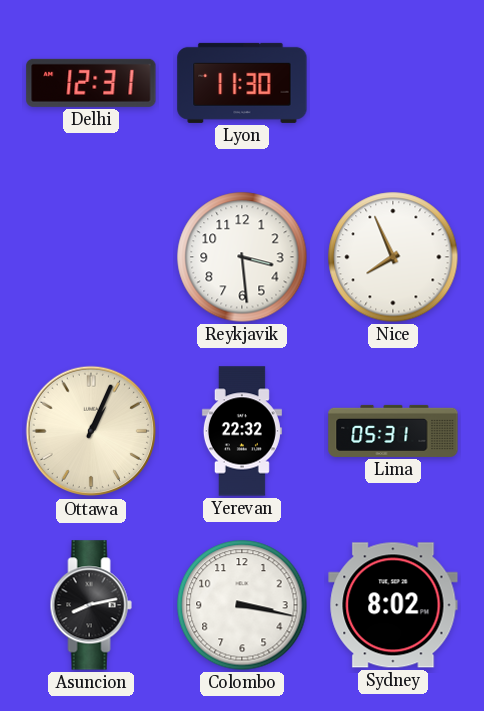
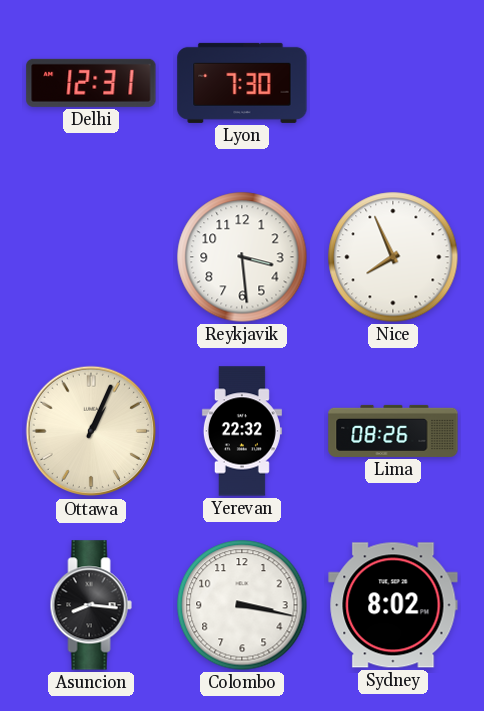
Lyon: 11:30 -> 7:30 (242, 83)
Lima: 05:31 -> 08:26 (393, 431)
Asuncion: 8:13 -> 8:16 (91, 605)
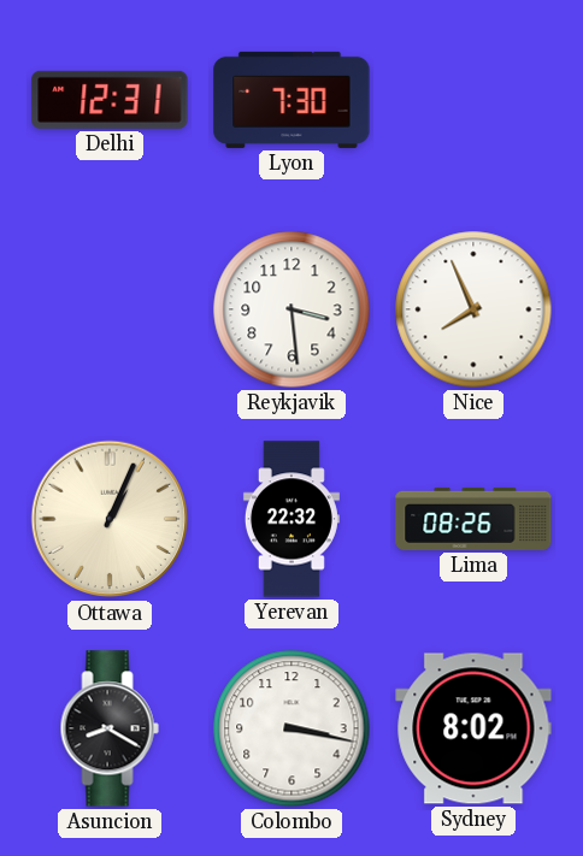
Asuncion: 8:16 -> 8:20 (110, 728)
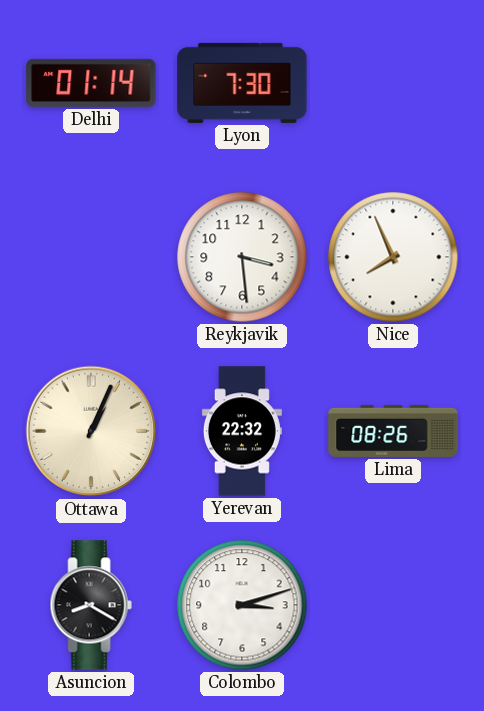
Delhi: 12:31 -> 01:14 (91, 83)
Colombo: 3:17 -> 3:12 (242, 605)
Sydney: 8:02 -> none (473, 728)
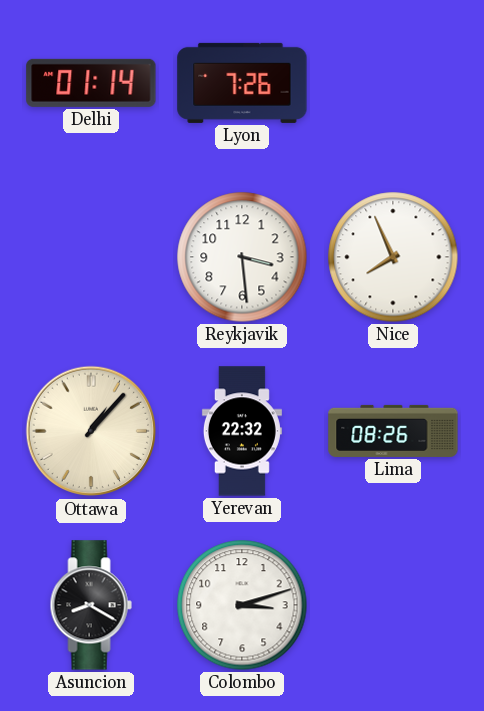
Lyon: 7:30 -> 7:26 (242, 83)
Ottawa: 1:04 -> 1:07 (91, 431)
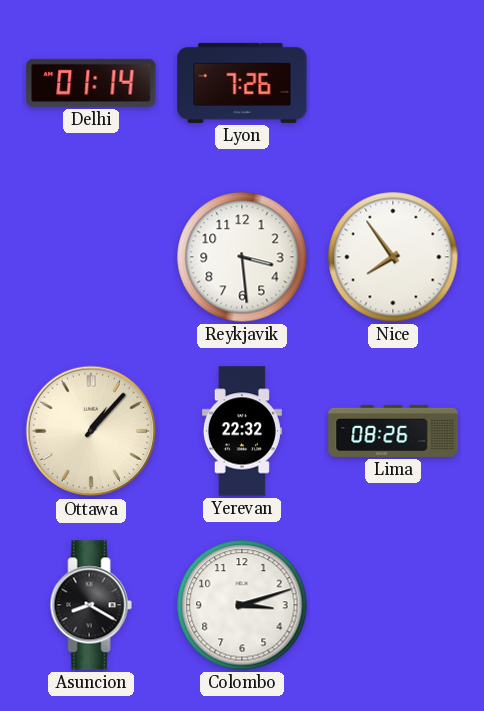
Nice: 7:56 -> 7:54 (393, 257)
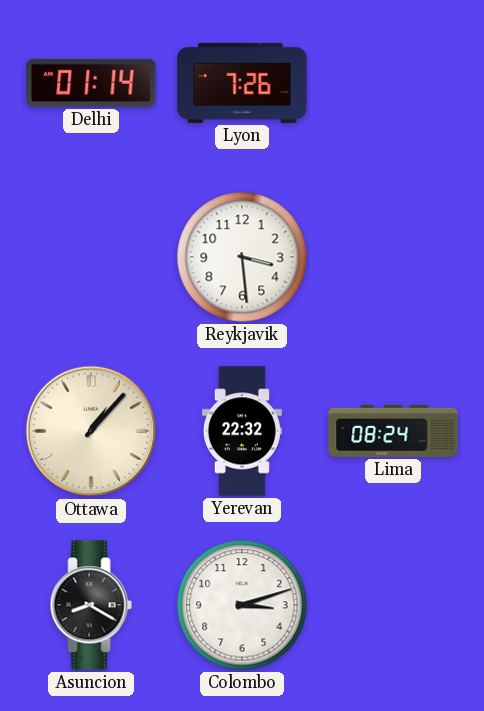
Nice: 7:54 -> none (393, 257)
Lima: 08:26 -> 08:24 (393, 431)
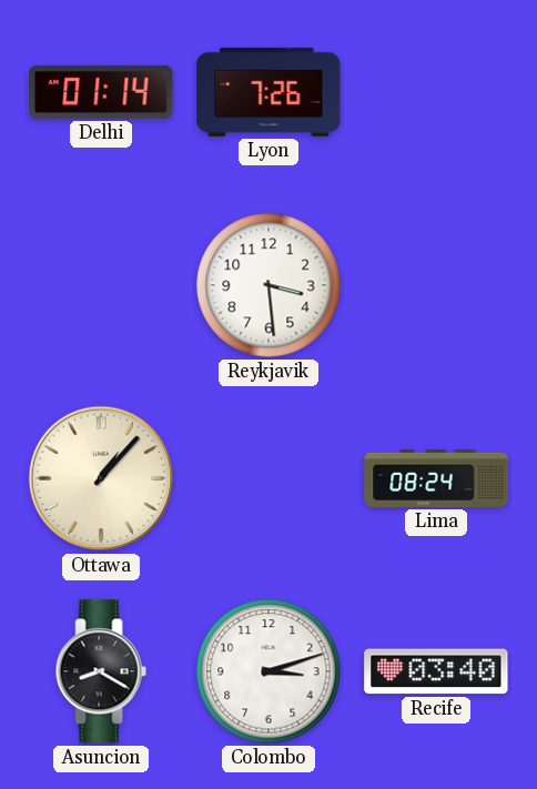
Yerevan: 22:32 -> none (242, 431)
Recife: none -> 03:40 (436, 671)
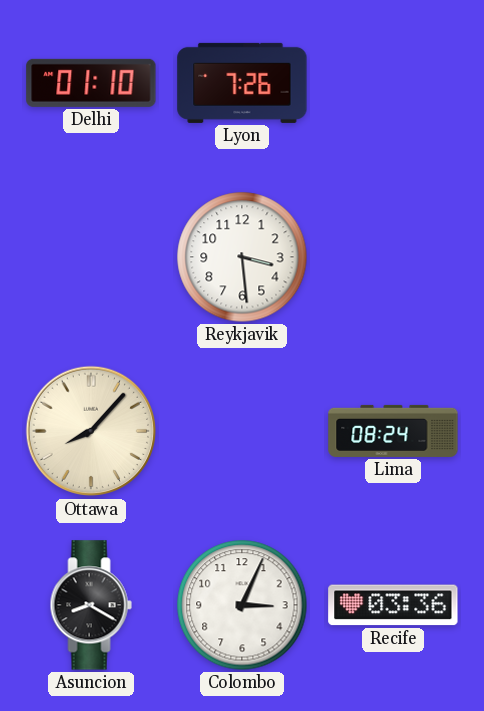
Delhi: 01:14 -> 01:10 (91, 83)
Ottawa: 1:07 -> 8:07 (91, 431)
Colombo: 3:12 -> 3:04 (242, 605)
Recife: 03:40 -> 03:36 (393, 605)
